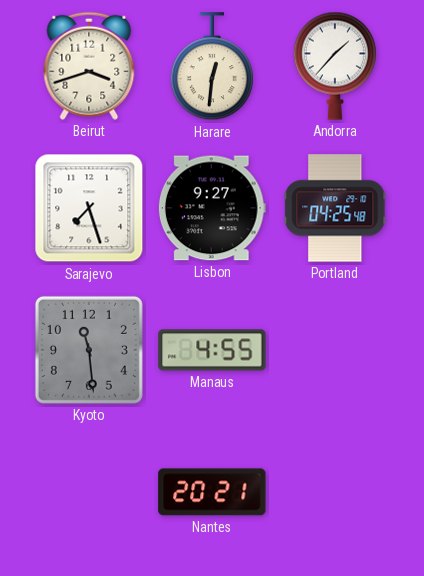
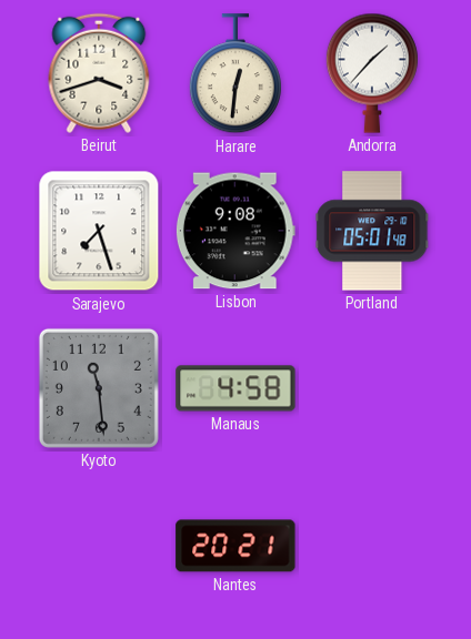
Lisbon: 9:27 -> 9:08 (235, 231)
Portland: 04:25 -> 05:01 (372, 231)
Manaus: 4:55 -> 4:58 (235, 388)
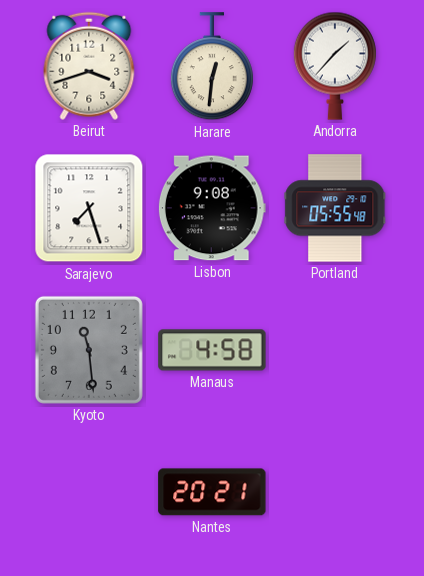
Portland: 05:01 -> 05:55 (335, 208)
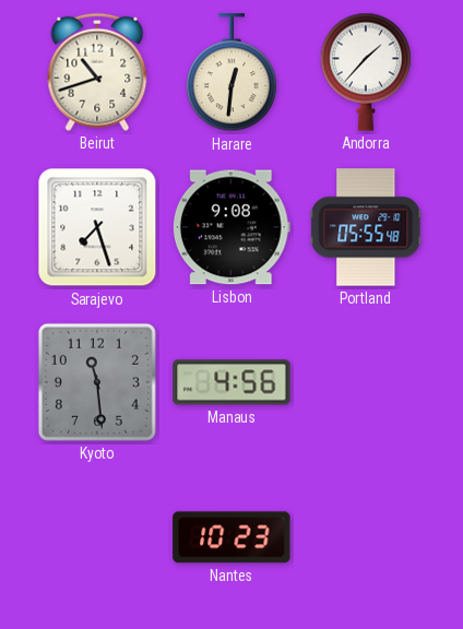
Beirut: 3:42 -> 10:42 (97, 72)
Manaus: 4:58 -> 4:56 (231, 382)
Nantes: 20:21 -> 10:23 (231, 537)
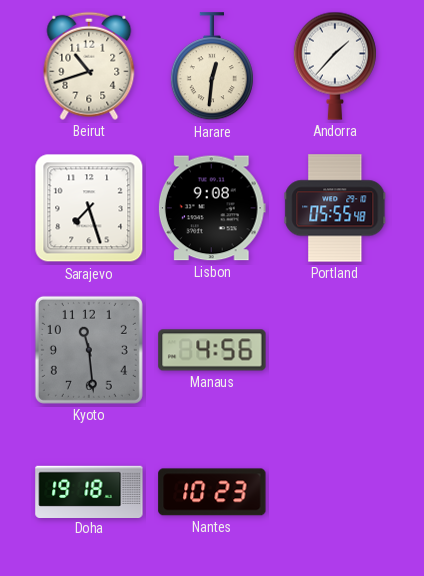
Doha: none -> 19:18 (89, 491)
